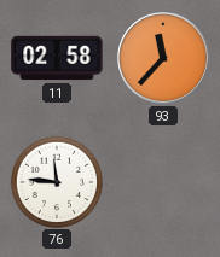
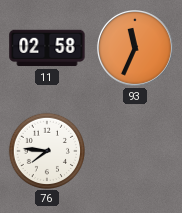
93: 11:37 -> 11:34 (136, 49)
76: 11:46 -> 7:46 (46, 150)
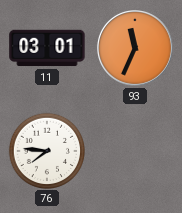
11: 02:58 -> 03:01 (47, 48)
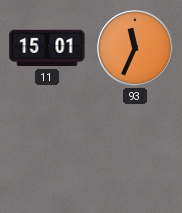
11: 03:01 -> 15:01 (47, 48)
76: 7:46 -> none (46, 150)
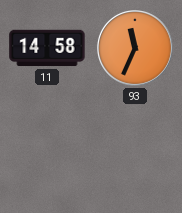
11: 15:01 -> 14:58 (47, 48)
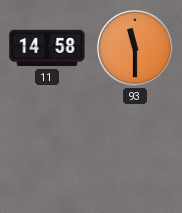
93: 11:34 -> 11:30 (136, 49)
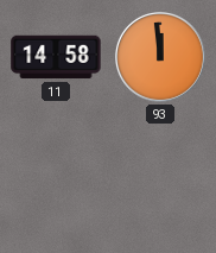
93: 11:30 -> 11:59 (161, 58)
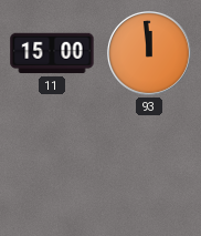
11: 14:58 -> 15:00 (52, 53)
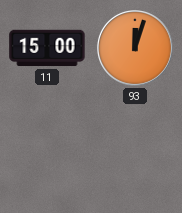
93: 11:59 -> 12:03 (136, 49)
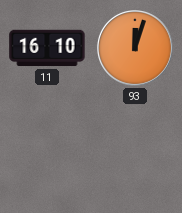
11: 15:00 -> 16:10 (47, 48)
